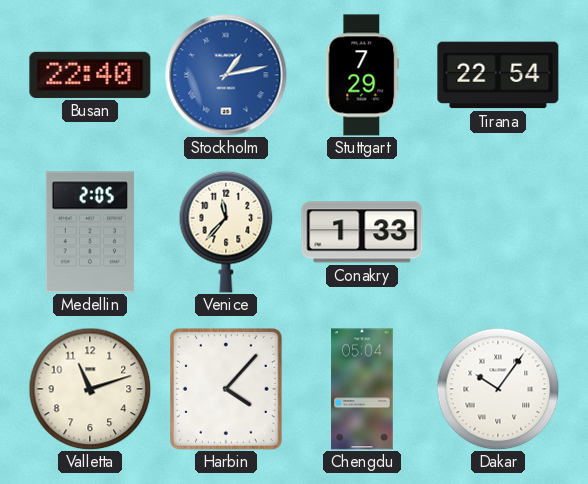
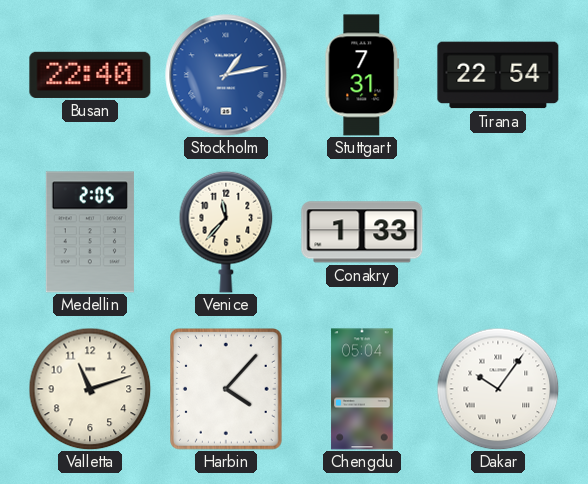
Stuttgart: 7:29 -> 7:31 (362, 75)
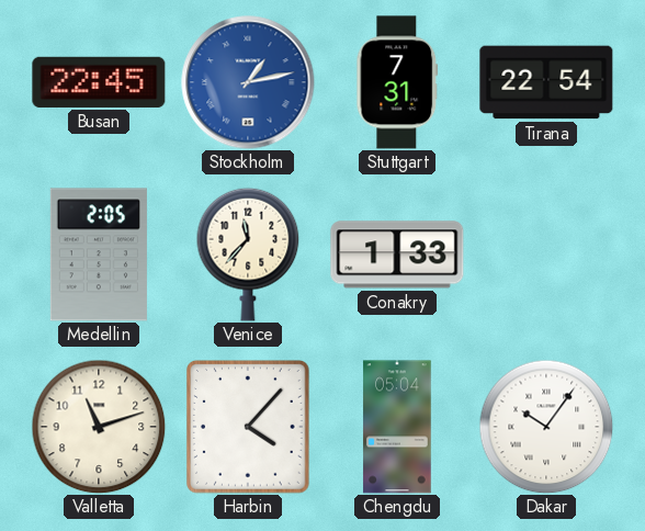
Busan: 22:40 -> 22:45 (99, 82)
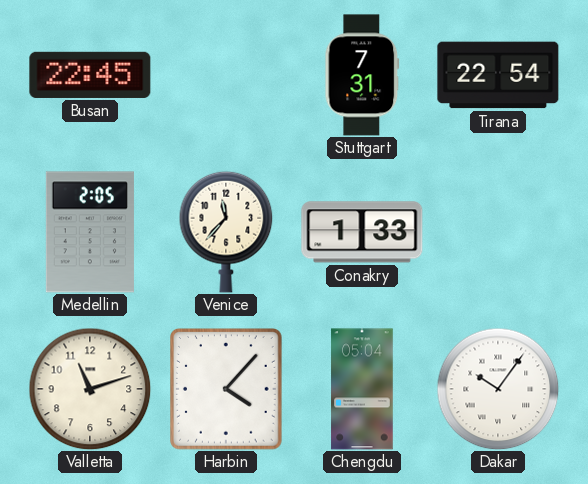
Stockholm: 1:13 -> none (248, 82)
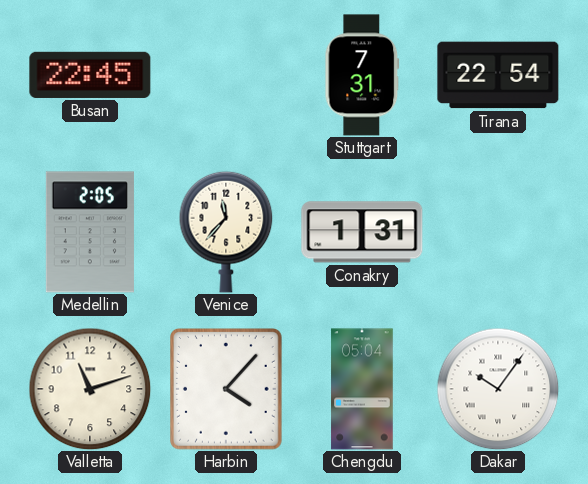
Conakry: 1:33 -> 1:31 (362, 232)
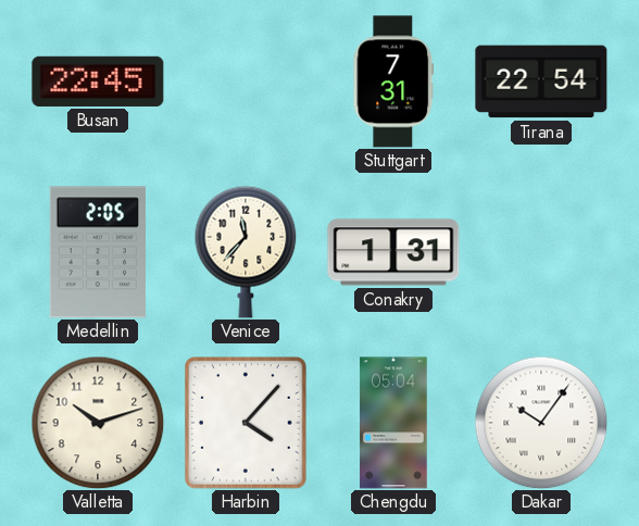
Valletta: 11:12 -> 10:12 (98, 423)
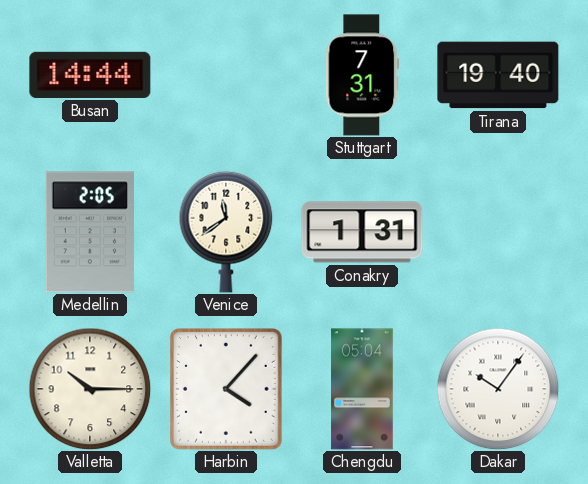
Busan: 22:45 -> 14:44 (90, 75)
Tirana: 22:54 -> 19:40 (498, 75)
Venice: 11:37 -> 11:39 (226, 232)
Valletta: 10:12 -> 10:15 (90, 389)
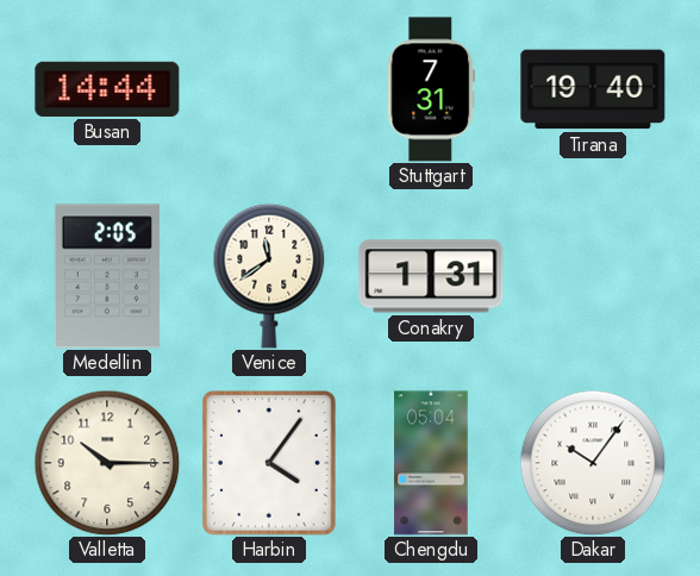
Harbin: 4:07 -> 4:06 (270, 464)
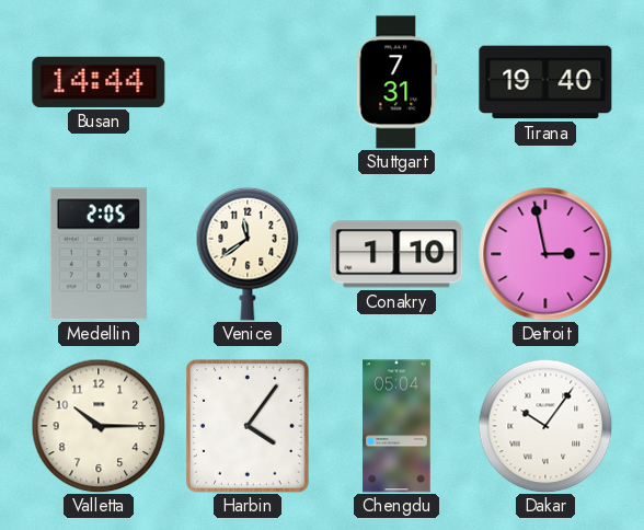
Conakry: 1:31 -> 1:10 (396, 254)
Detroit: none -> 2:58 (545, 254)
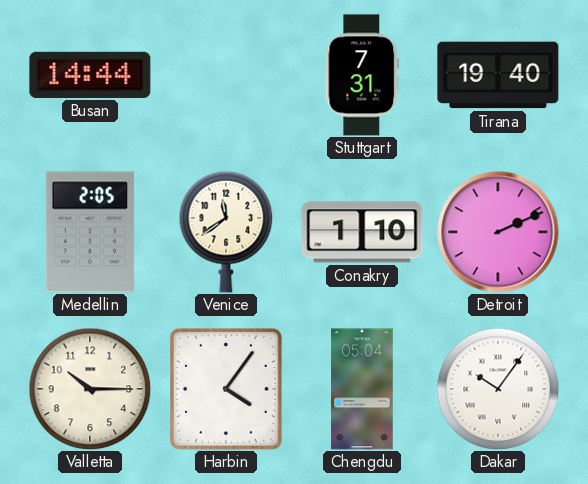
Detroit: 2:58 -> 2:11 (498, 232)
